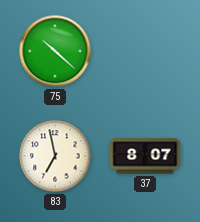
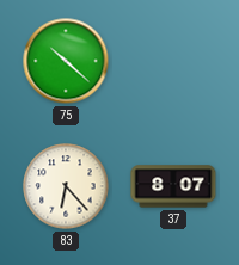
83: 6:58 -> 6:23 (66, 186)
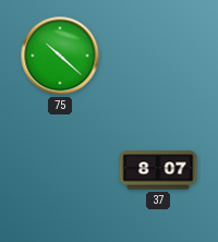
83: 6:23 -> none (66, 186)
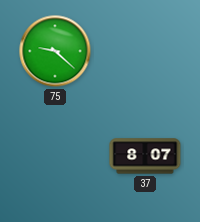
75: 10:22 -> 9:22 (55, 51)
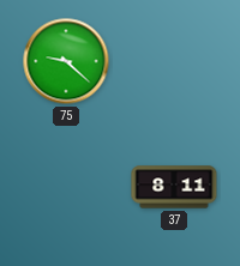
37: 8:07 -> 8:11 (174, 187)
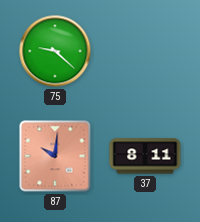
87: none -> 10:01 (55, 156)
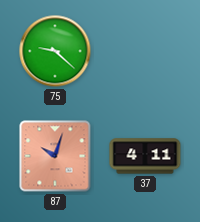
87: 10:01 -> 10:03 (55, 156)
37: 8:11 -> 4:11 (145, 156)
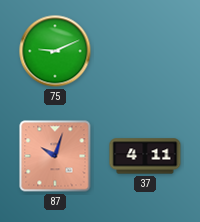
75: 9:22 -> 9:11 (55, 51)
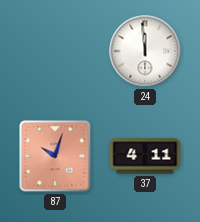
75: 9:11 -> none (55, 51)
24: none -> 11:59 (145, 51)
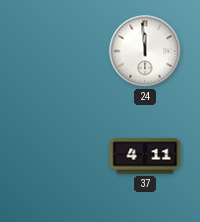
87: 10:03 -> none (55, 156)
